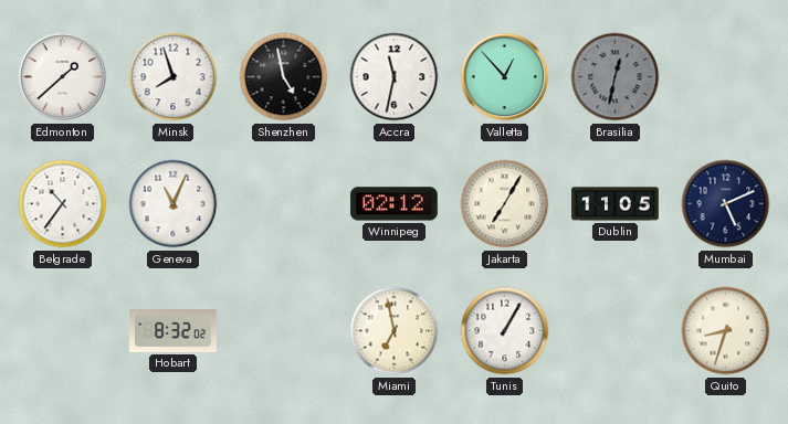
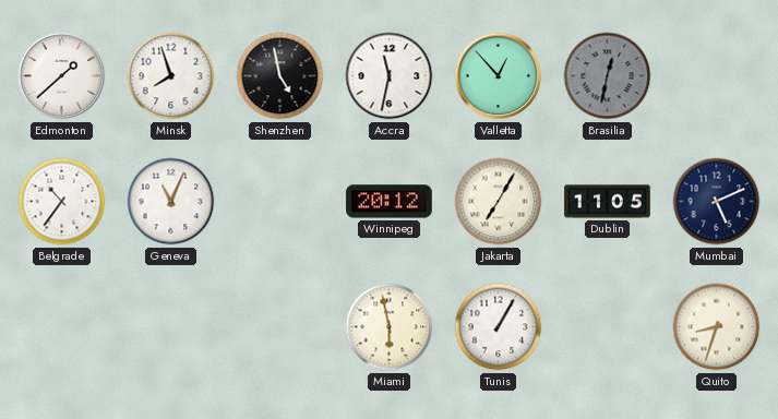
Winnipeg: 02:12 -> 20:12 (390, 202)
Hobart: 8:32 -> none (174, 331)
Miami: 6:58 -> 5:58 (390, 327)
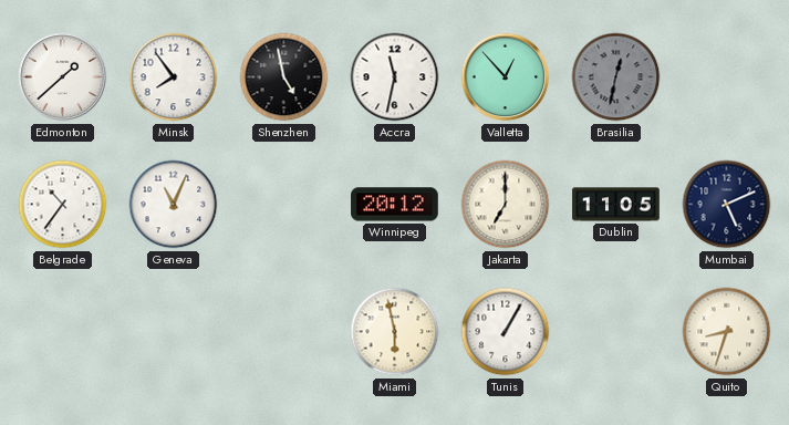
Minsk: 7:57 -> 7:54 (174, 77)
Jakarta: 7:05 -> 7:00 (506, 205)
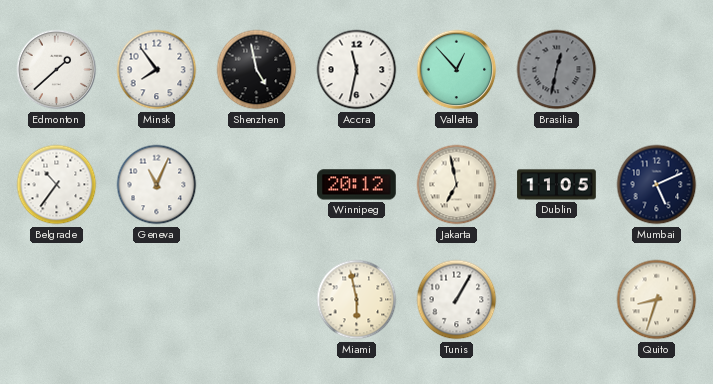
Jakarta: 7:00 -> 6:58 (457, 185)
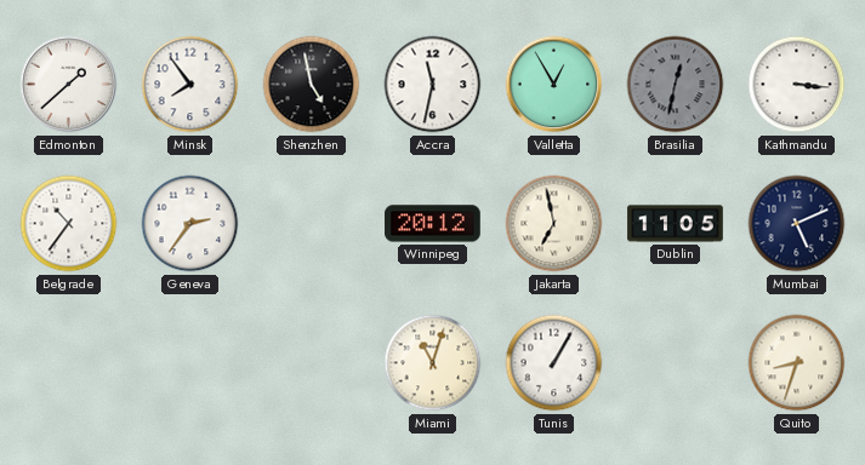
Valletta: 12:53 -> 12:55 (554, 85)
Kathmandu: none -> 3:16 (797, 85)
Geneva: 11:04 -> 2:36 (190, 224)
Miami: 5:58 -> 11:03 (433, 363)
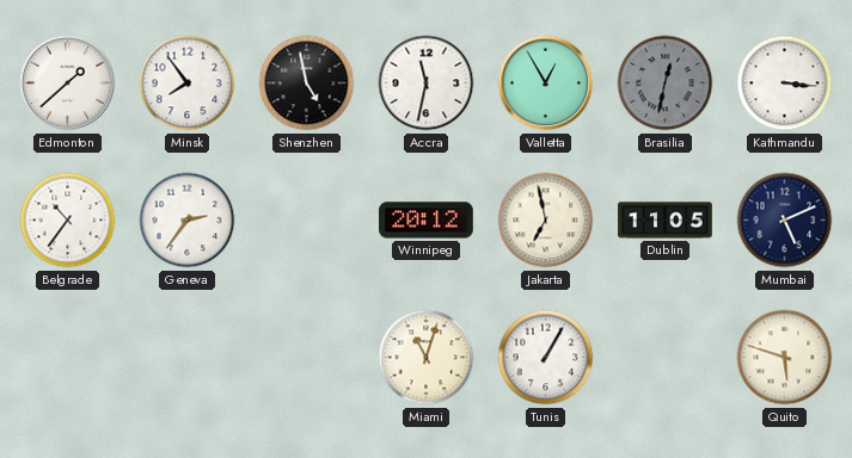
Quito: 8:33 -> 5:48 (785, 358)
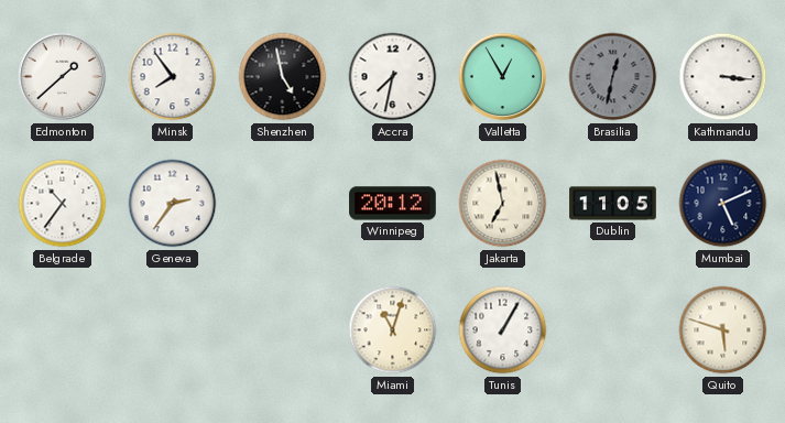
Accra: 11:32 -> 7:32 (393, 77)
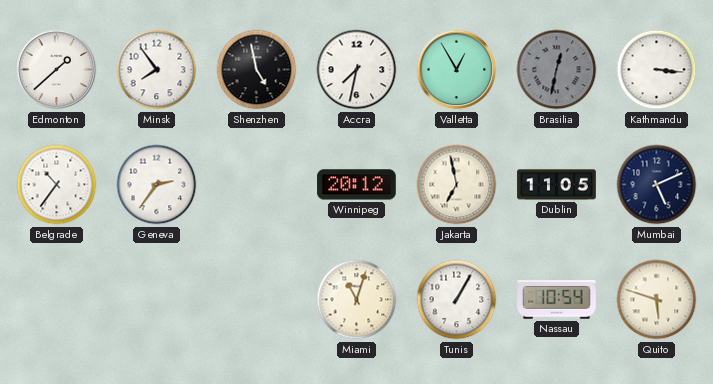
Nassau: none -> 10:54 (557, 300)
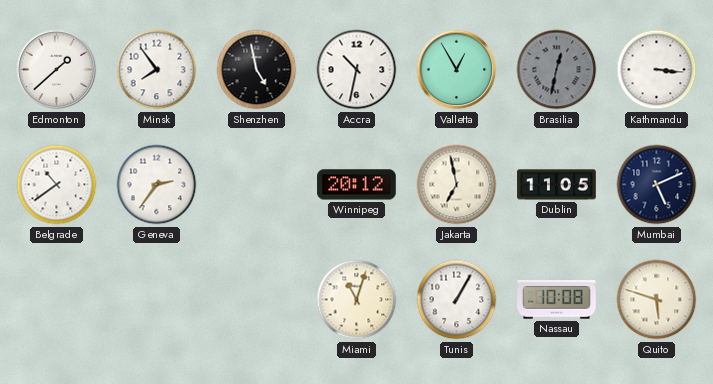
Accra: 7:32 -> 10:32 (357, 70)
Belgrade: 10:36 -> 10:39 (57, 185)
Nassau: 10:54 -> 10:08 (557, 300)
